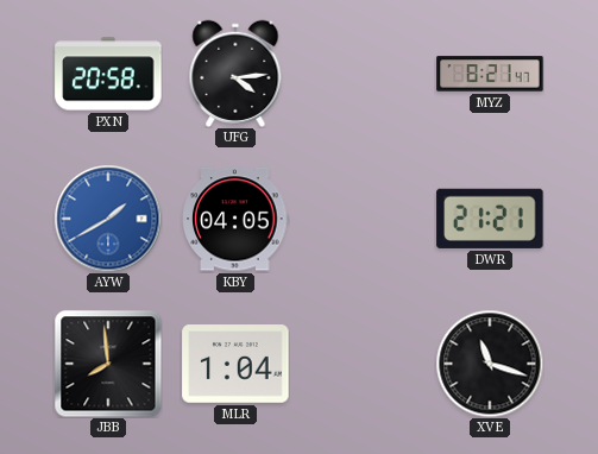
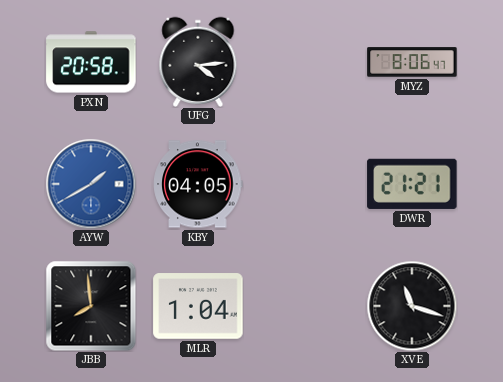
MYZ: 8:21 -> 8:06 (412, 62)
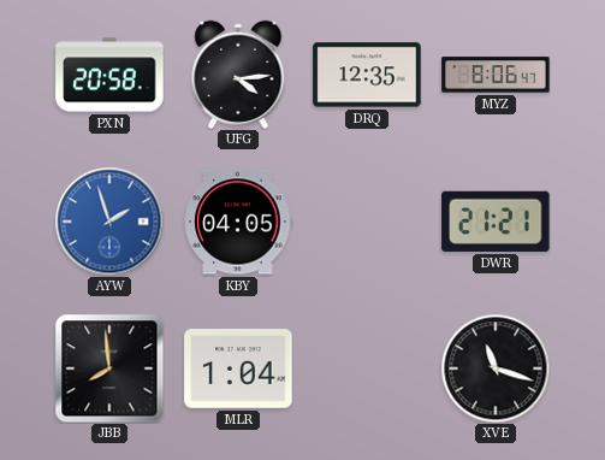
DRQ: none -> 12:35 (367, 75)
AYW: 1:40 -> 1:57 (109, 222)
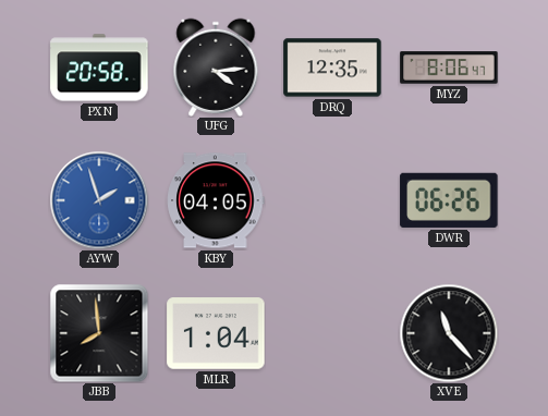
DWR: 21:21 -> 06:26 (449, 200)
XVE: 11:18 -> 11:23 (449, 333)
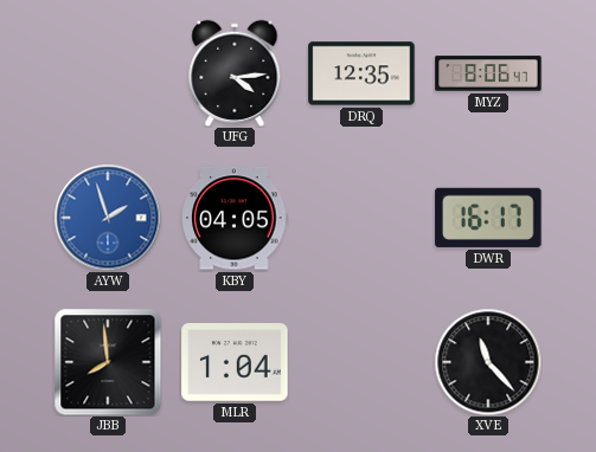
PXN: 20:58 -> none (99, 68)
DWR: 06:26 -> 16:17 (488, 218)
